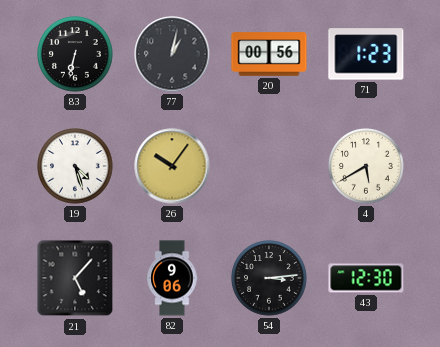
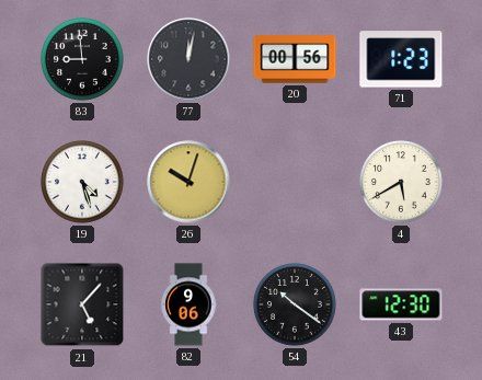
83: 6:32 -> 8:59 (82, 59)
77: 1:02 -> 12:02 (188, 59)
26: 10:06 -> 10:03 (188, 182)
54: 3:14 -> 10:21 (295, 304)
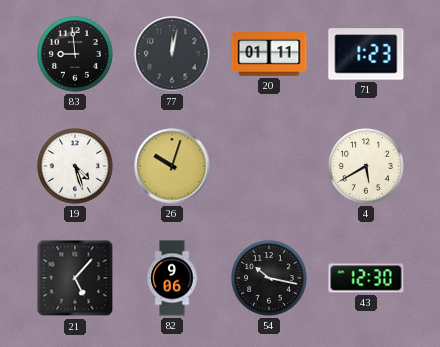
20: 00:56 -> 01:11 (269, 54)
54: 10:21 -> 10:17 (269, 278)
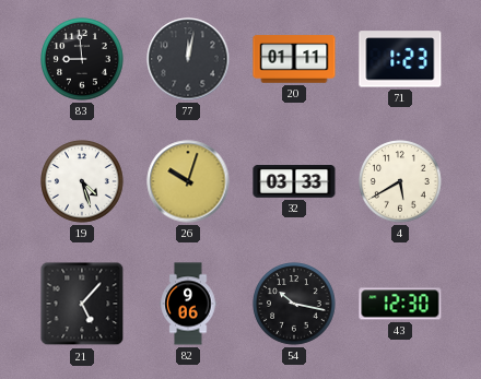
32: none -> 03:33 (294, 182)
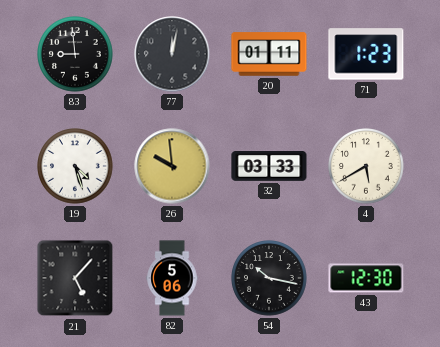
26: 10:03 -> 9:59 (172, 166)
82: 9:06 -> 5:06 (172, 278)
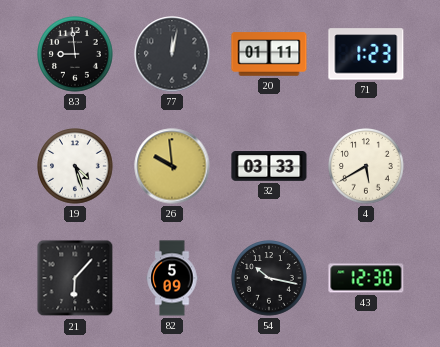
21: 5:07 -> 6:07 (75, 278)
82: 5:06 -> 5:09 (172, 278)
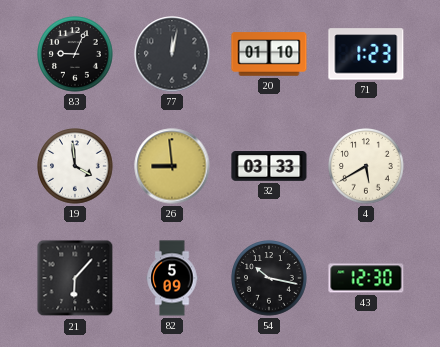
83: 8:59 -> 9:04 (75, 54)
20: 01:11 -> 01:10 (269, 54)
19: 4:27 -> 3:59 (75, 166)
26: 9:59 -> 8:59 (172, 166)
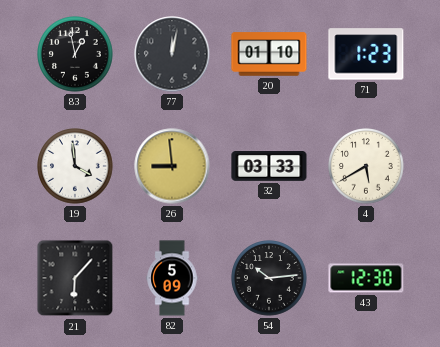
83: 9:04 -> 12:58 (75, 54)
54: 10:17 -> 10:14 (269, 278)
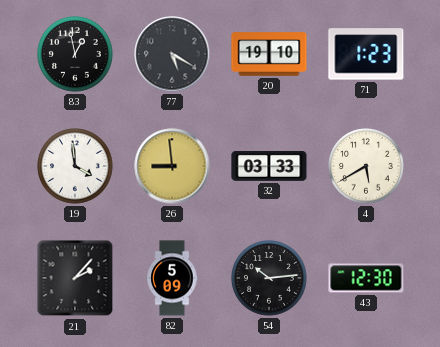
77: 12:02 -> 5:20 (172, 54)
20: 01:10 -> 19:10 (269, 54)
21: 6:07 -> 2:07 (75, 278)
